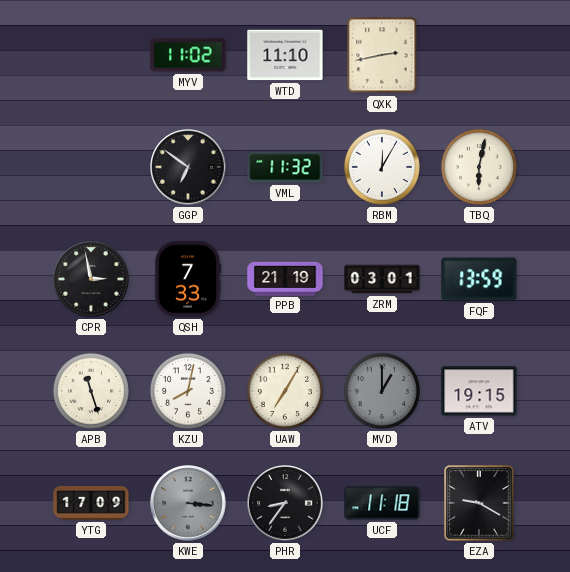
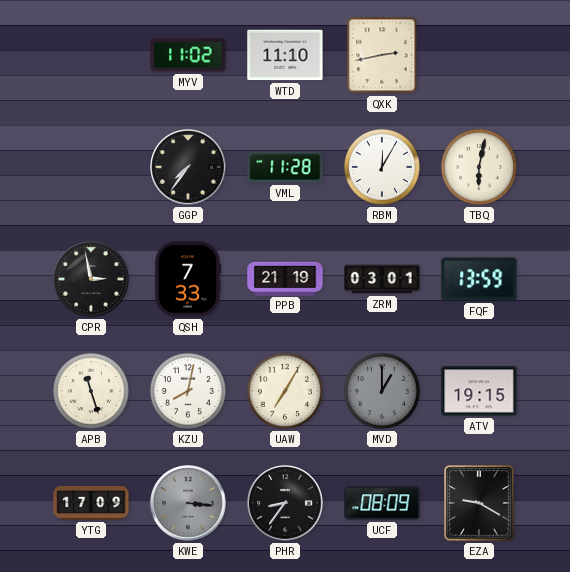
GGP: 6:51 -> 7:36 (188, 167)
VML: 11:32 -> 11:28 (285, 167)
UCF: 11:18 -> 08:09 (382, 503)
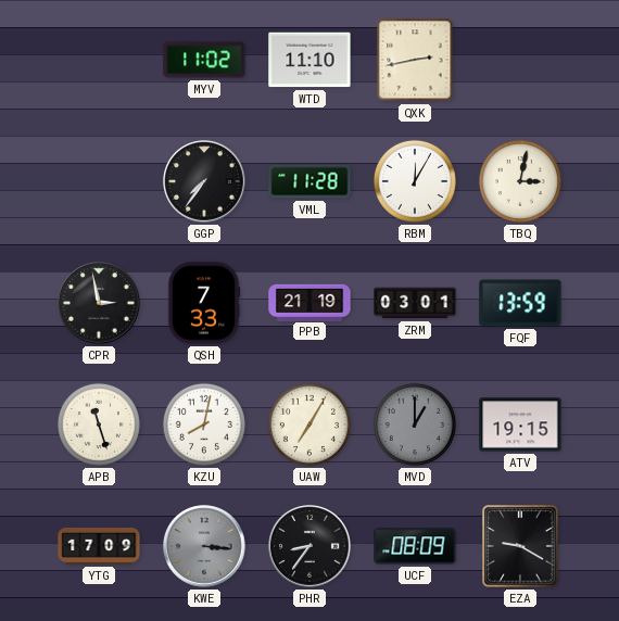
TBQ: 6:02 -> 3:02 (520, 181)
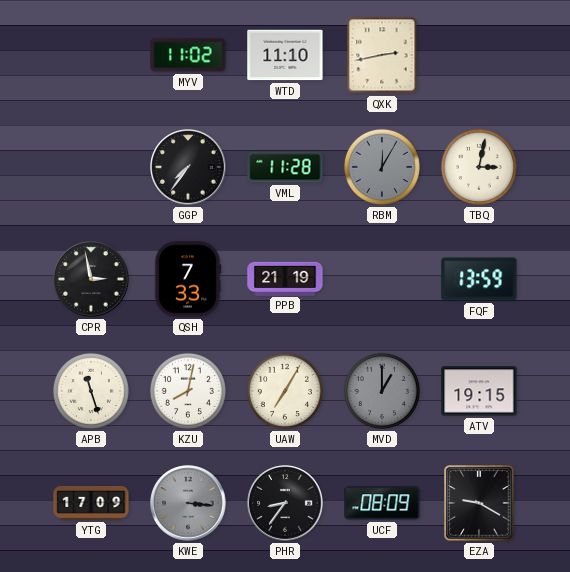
RBM dial: white -> grey (382, 167)
ZRM: 03:01 -> none (415, 303)
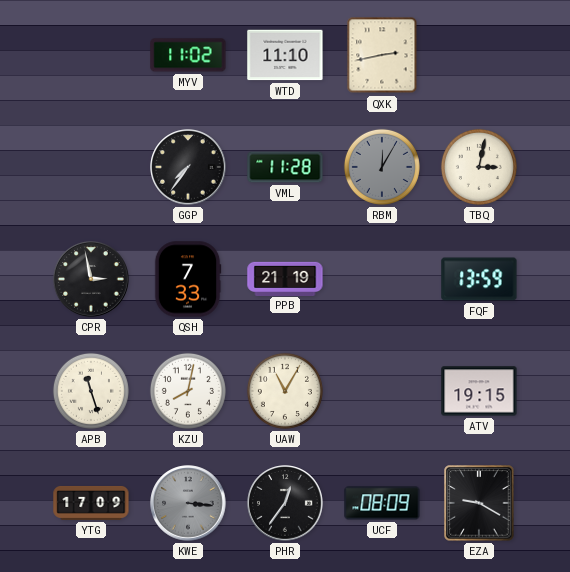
UAW: 7:05 -> 11:05 (285, 391)
MVD: 1:00 -> none (382, 391)
PHR: 8:36 -> 12:36 (285, 503)
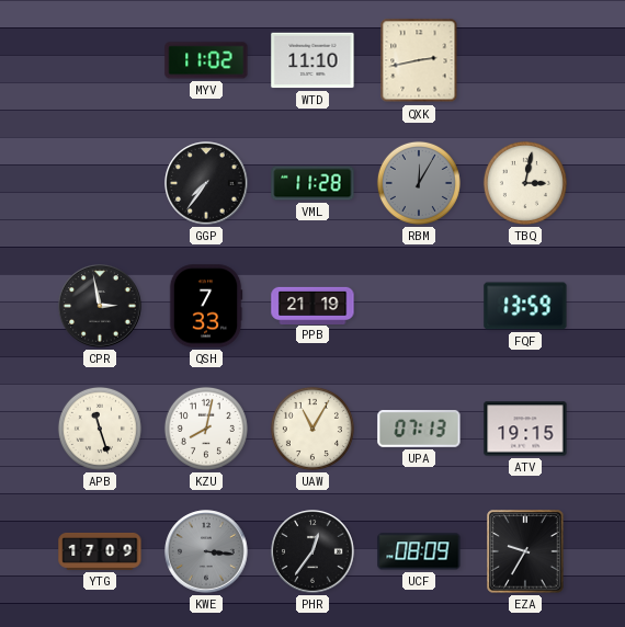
UPA: none -> 07:13 (419, 430)
EZA: 9:20 -> 9:35 (525, 551)
